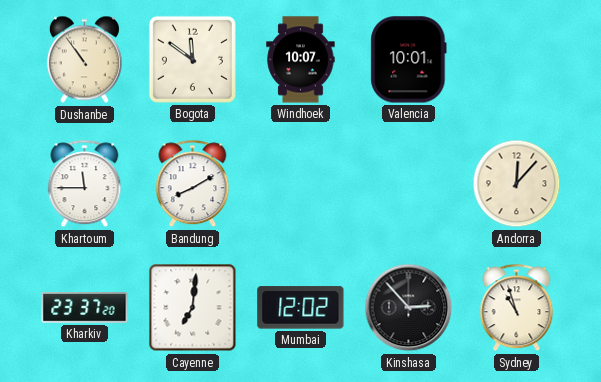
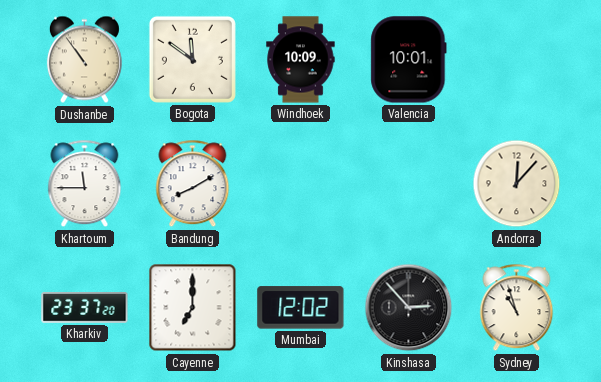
Windhoek: 10:07 -> 10:09 (301, 60)
Cayenne: 7:01 -> 7:00 (193, 308)
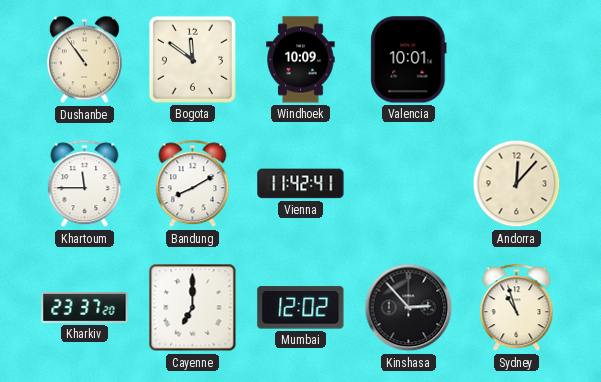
Vienna: none -> 11:42 (301, 184)
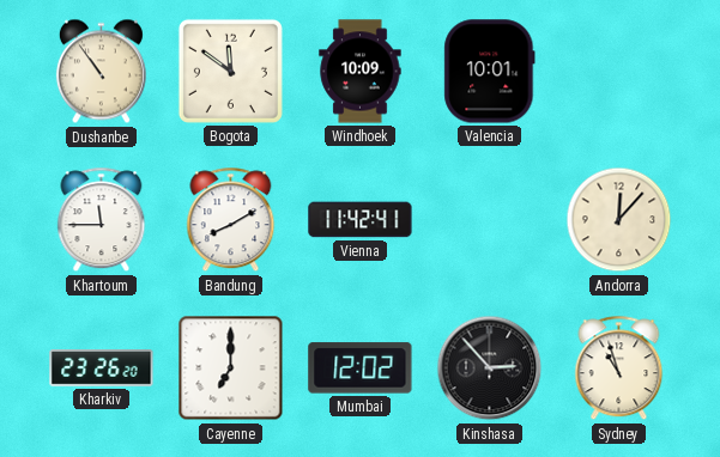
Kharkiv: 23:37 -> 23:26 (102, 368)
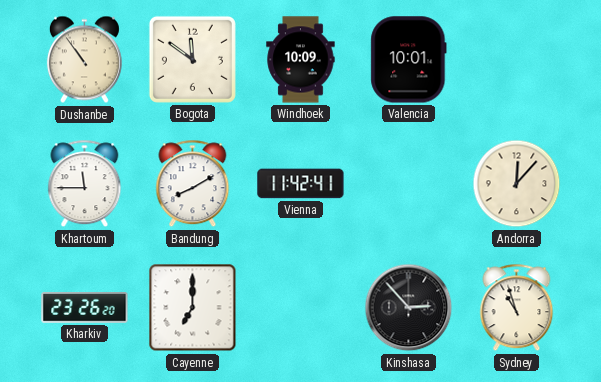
Mumbai: 12:02 -> none (361, 368)
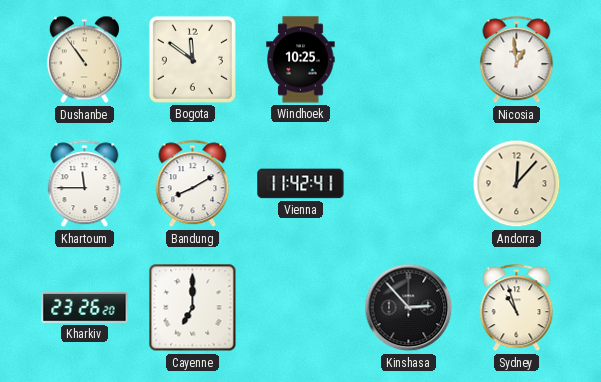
Windhoek: 10:09 -> 10:25 (301, 60)
Valencia: 10:01 -> none (409, 60)
Nicosia: none -> 12:59 (517, 60)
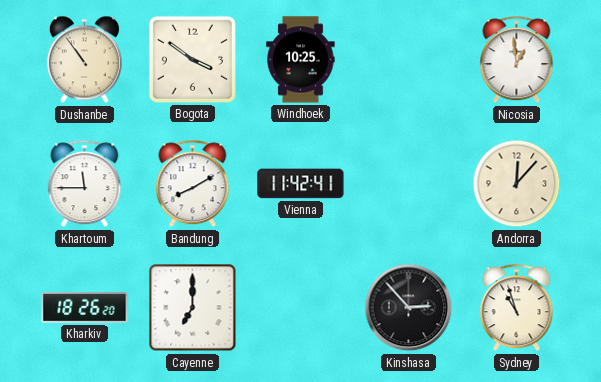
Bogota: 11:51 -> 3:51 (192, 59)
Kharkiv: 23:26 -> 18:26 (85, 308)
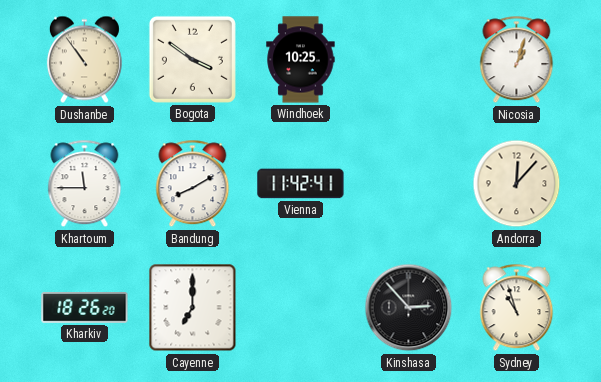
Nicosia: 12:59 -> 1:03 (517, 60)
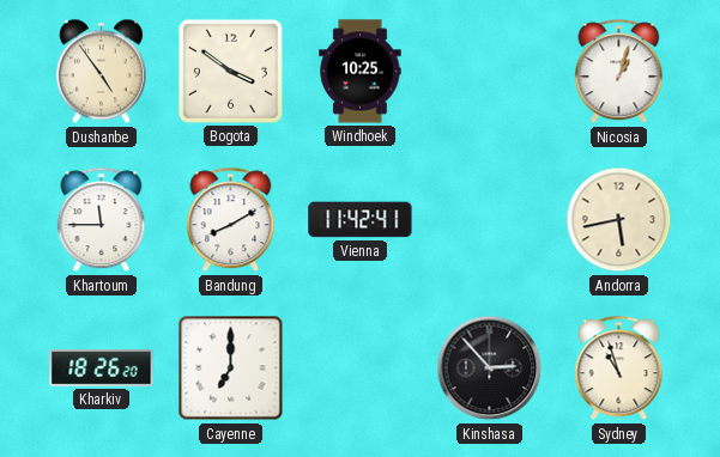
Dushanbe: 10:54 -> 4:54 (101, 72)
Andorra: 12:07 -> 5:43 (619, 220)
